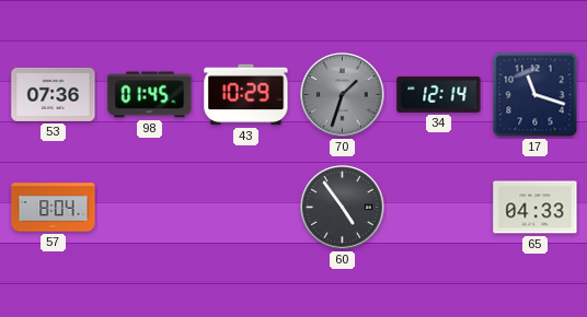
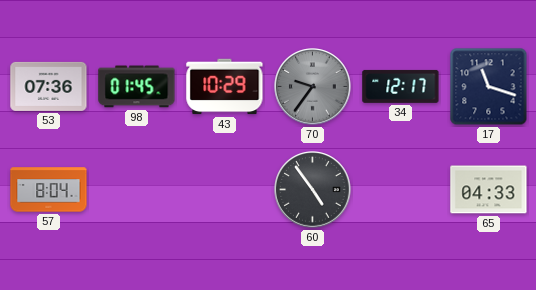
70: 1:33 -> 9:36 (313, 87)
34: 12:14 -> 12:17 (401, 86)
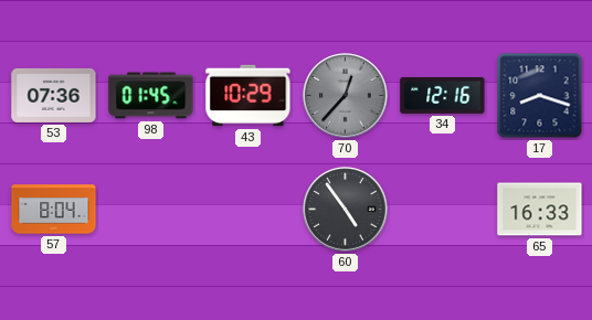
70: 9:36 -> 12:37 (346, 96)
34: 12:17 -> 12:16 (443, 95)
17: 11:18 -> 8:18 (540, 96)
65: 04:33 -> 16:33 (540, 210)
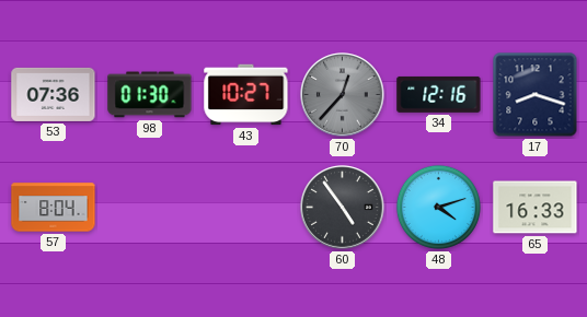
98: 01:45 -> 01:30 (150, 95)
43: 10:29 -> 10:27 (246, 95)
48: none -> 4:12 (438, 207)
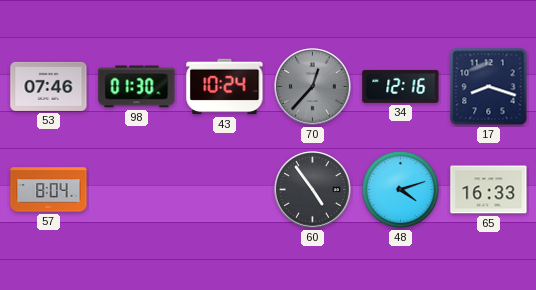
53: 07:36 -> 07:46 (49, 86)
43: 10:27 -> 10:24 (225, 87)
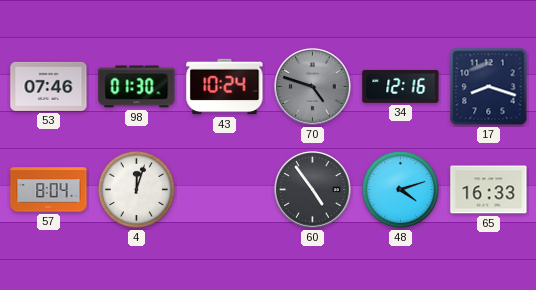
70: 12:37 -> 4:48 (313, 87)
4: none -> 12:03 (136, 189)
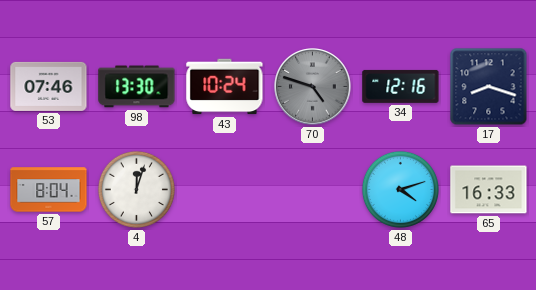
98: 01:30 -> 13:30 (137, 87)
60: 4:54 -> none (313, 190)
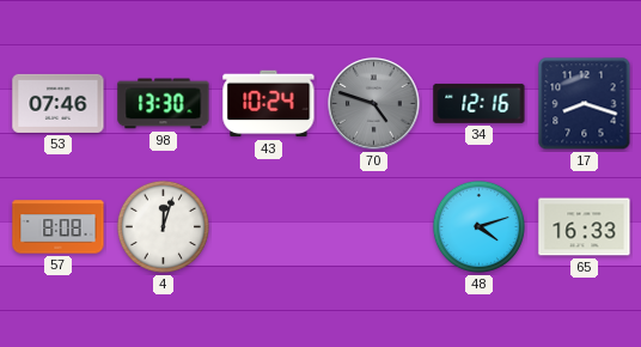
57: 8:04 -> 8:08 (59, 227)
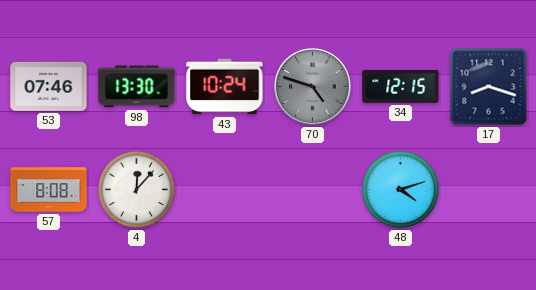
34: 12:16 -> 12:15 (401, 86)
4: 12:03 -> 12:07 (136, 189)
65: 16:33 -> none (585, 227)
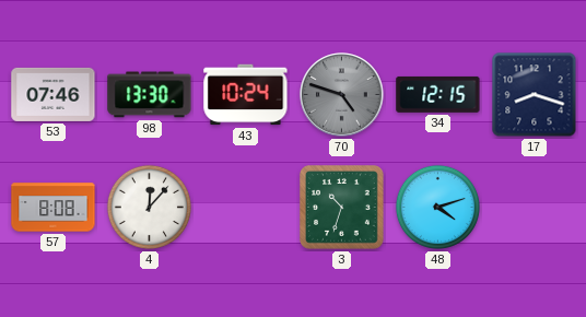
3: none -> 10:33 (342, 208)
